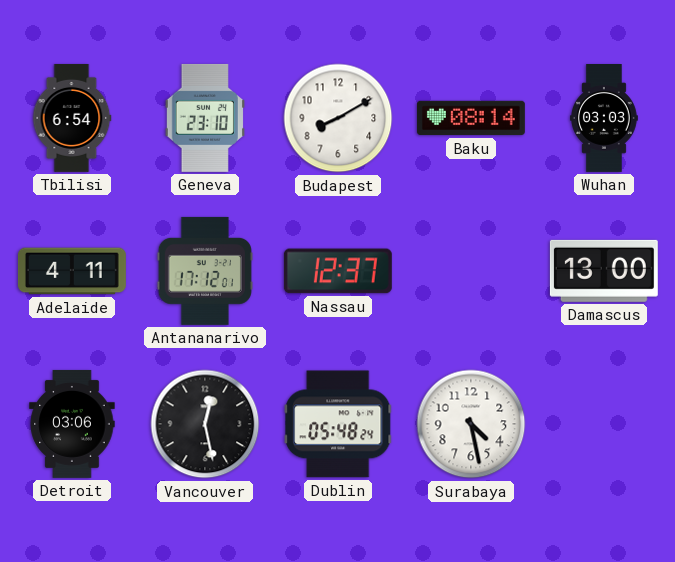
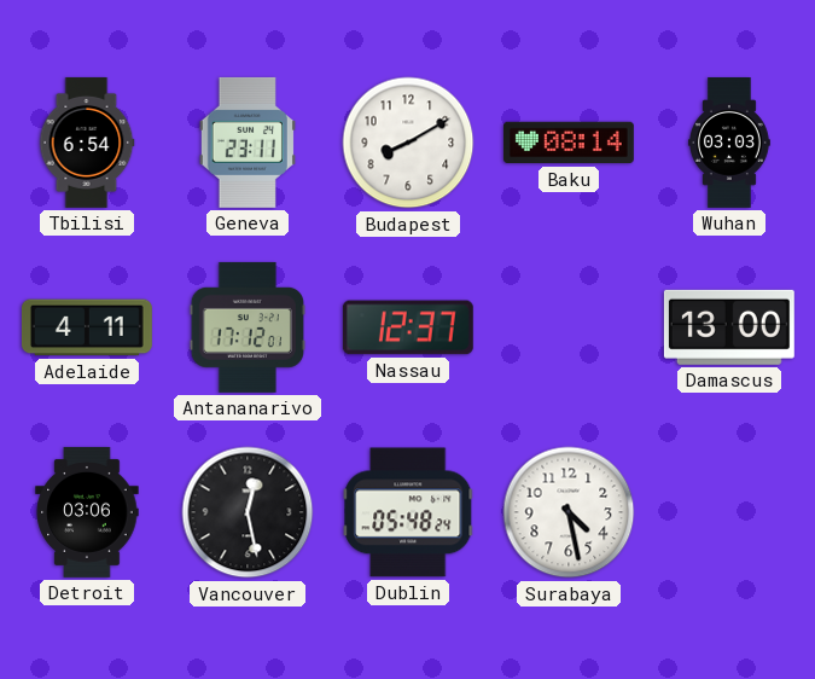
Geneva: 23:10 -> 23:11 (248, 143)
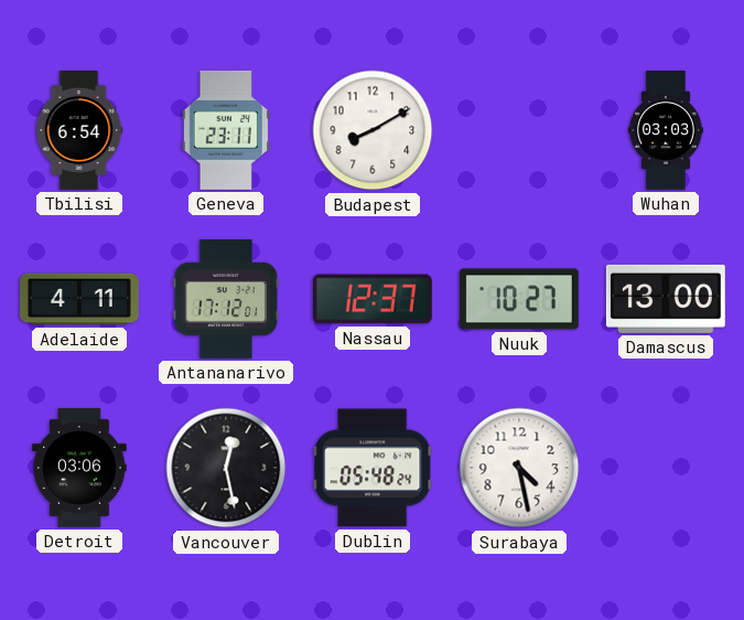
Baku: 08:14 -> none (569, 143)
Nuuk: none -> 10:27 (519, 299)
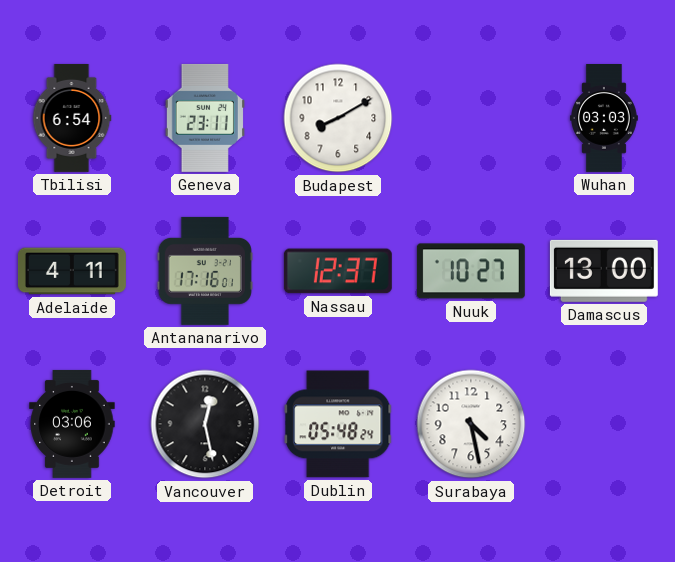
Antananarivo: 17:12 -> 17:16 (205, 271)
